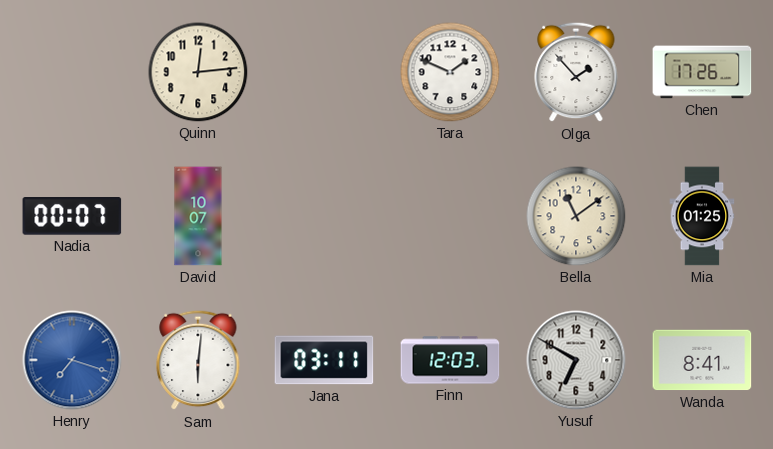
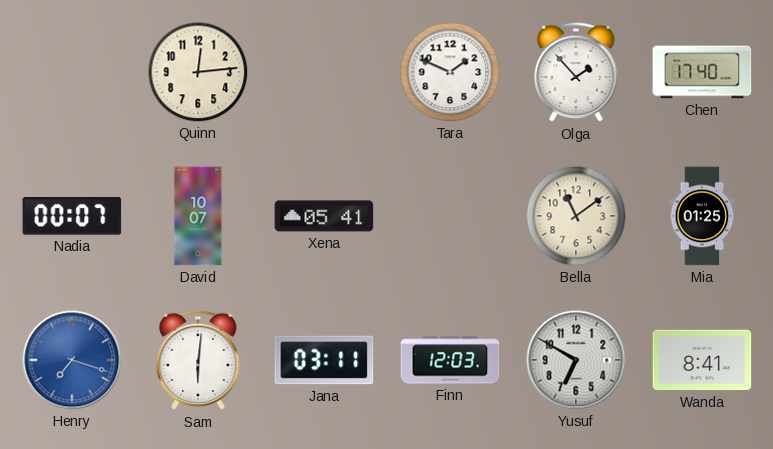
Chen: 17:26 -> 17:40 (702, 72)
Xena: none -> 05:41 (324, 216)
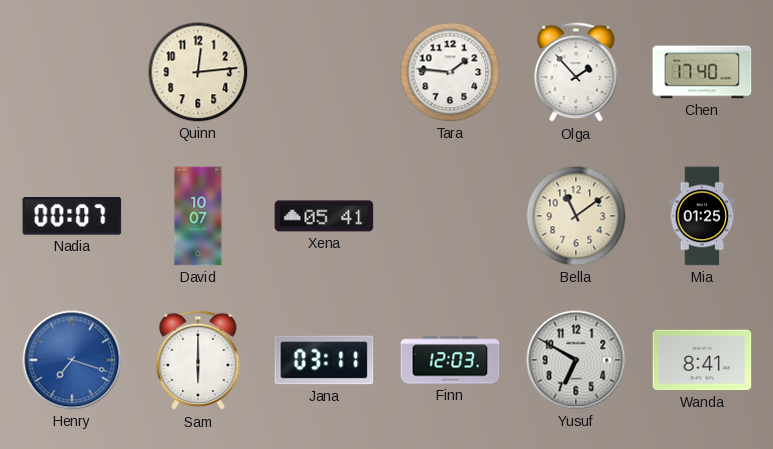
Tara: 1:49 -> 1:46 (450, 72)
Sam: 6:01 -> 6:00 (198, 360)
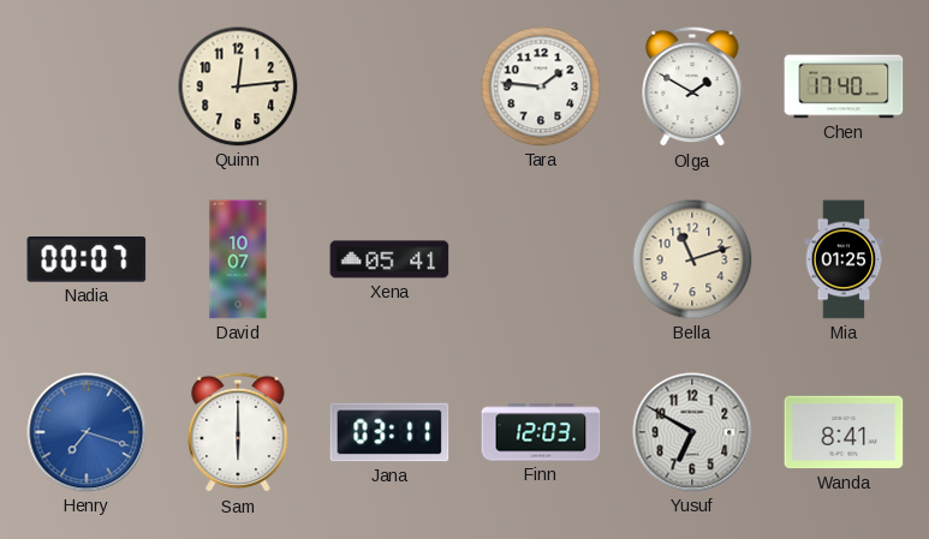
Olga: 1:53 -> 1:50 (692, 86)
Bella: 11:09 -> 11:12 (692, 259)
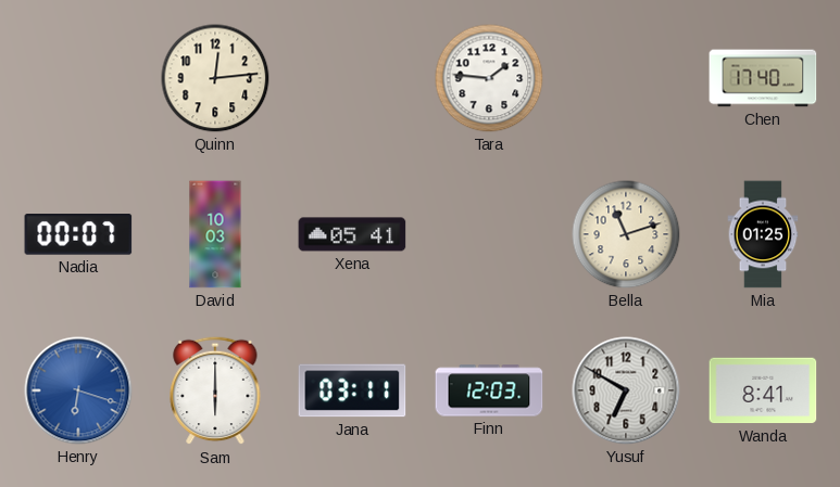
Olga: 1:50 -> none (692, 86)
David: 10:07 -> 10:03 (215, 234)
Henry: 7:18 -> 6:18 (78, 390)
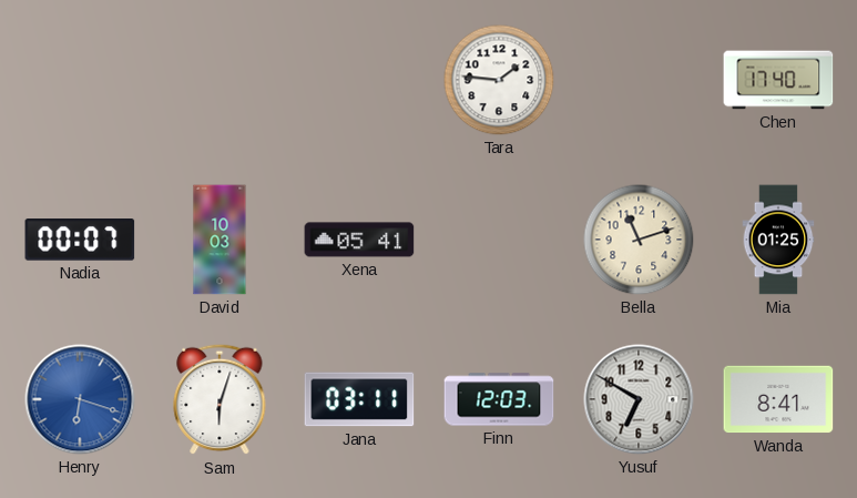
Quinn: 12:14 -> none (215, 78)
Sam: 6:00 -> 6:03 (220, 399)
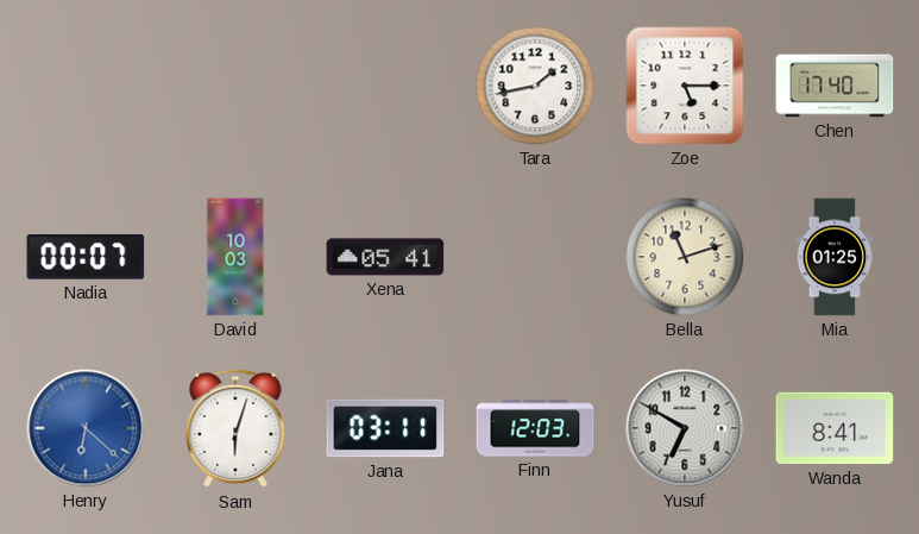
Tara: 1:46 -> 1:43 (535, 86)
Zoe: none -> 5:15 (685, 86)
Henry: 6:18 -> 6:22 (86, 428)
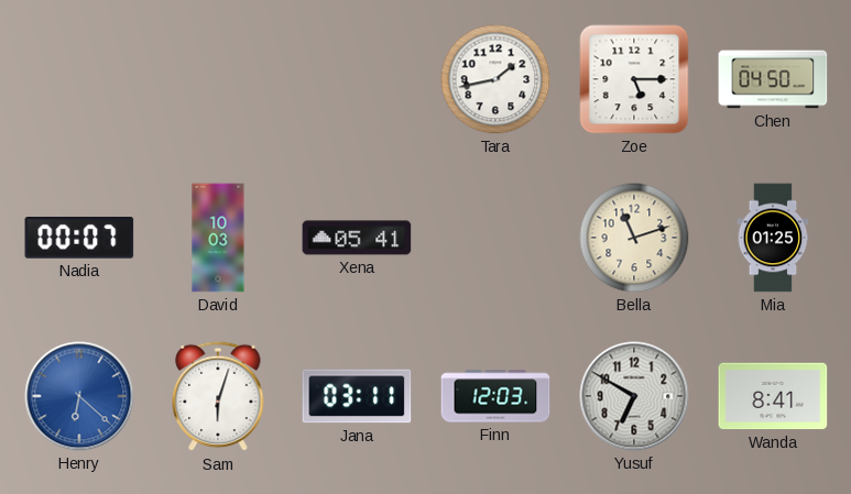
Chen: 17:40 -> 04:50 (773, 79)
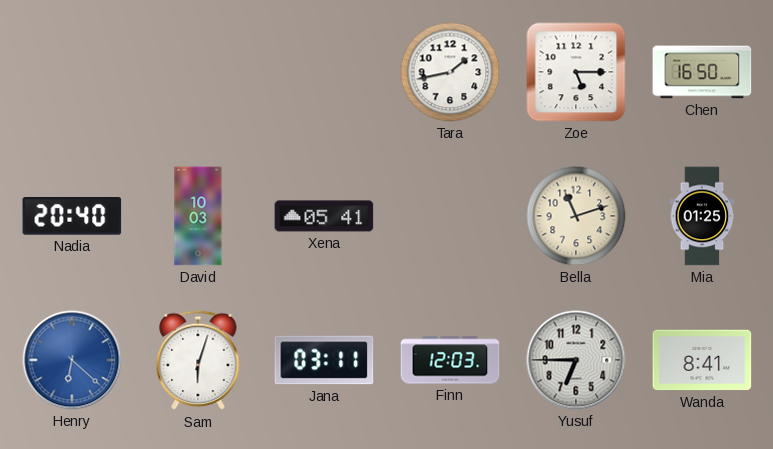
Chen: 04:50 -> 16:50 (702, 72)
Nadia: 00:07 -> 20:40 (72, 216)
Yusuf: 6:50 -> 6:45 (576, 360)
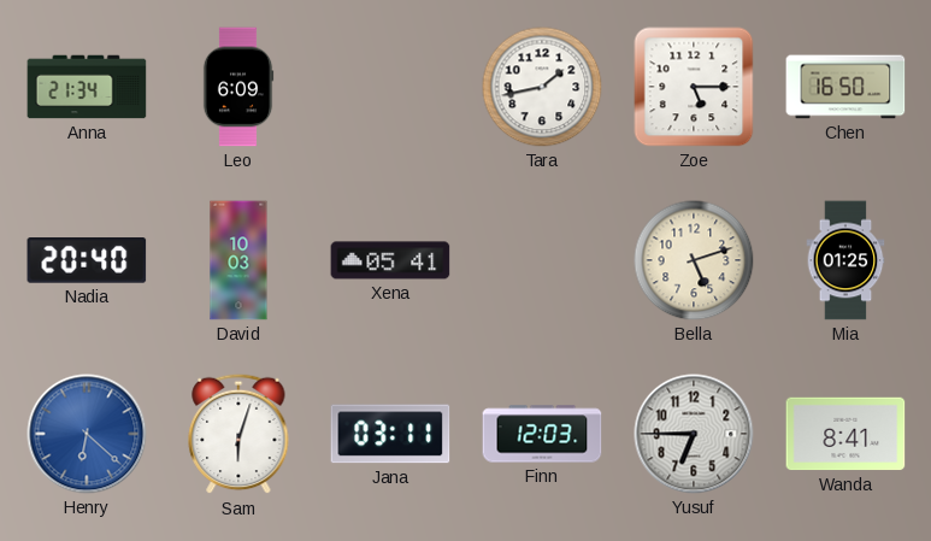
Anna: none -> 21:34 (87, 87)
Leo: none -> 6:09 (238, 87)
Bella: 11:12 -> 5:12 (694, 260)
